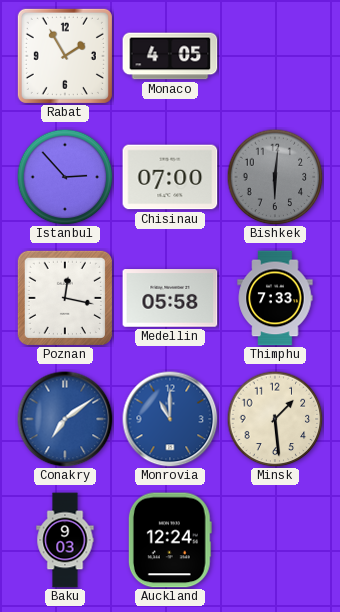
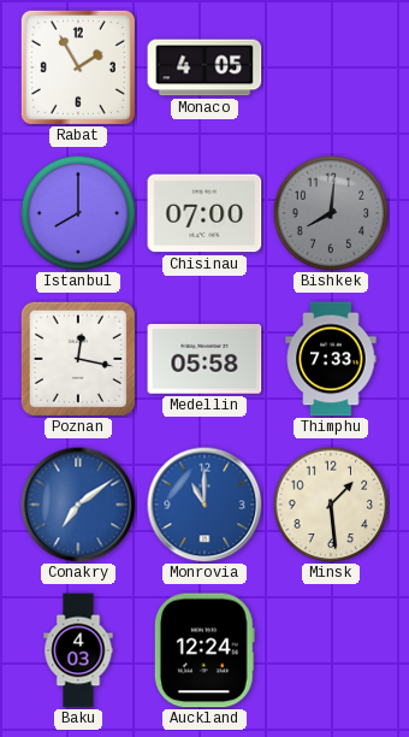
Istanbul: 2:53 -> 8:00 (78, 213)
Bishkek: 6:01 -> 8:01 (331, 213)
Baku: 9:03 -> 4:03 (78, 650)
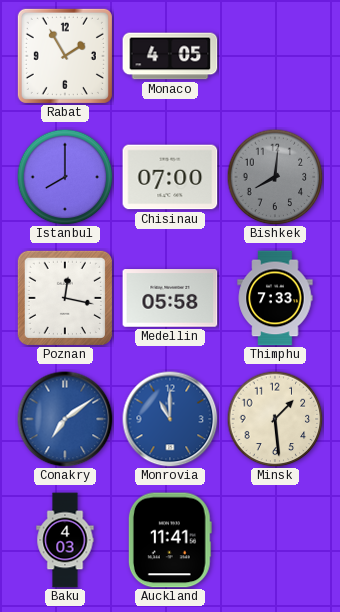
Auckland: 12:24 -> 11:41 (170, 540)
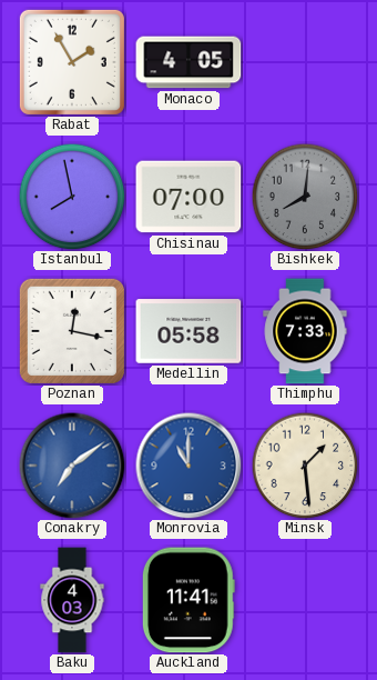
Istanbul: 8:00 -> 7:58 (72, 197)
